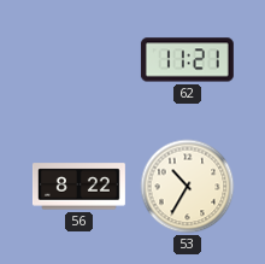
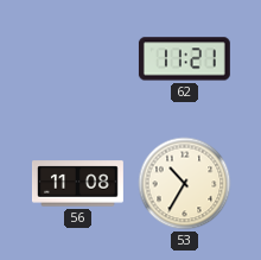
56: 8:22 -> 11:08 (77, 184)
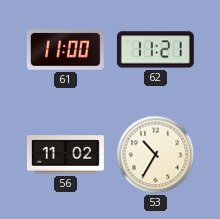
61: none -> 11:00 (65, 50)
56: 11:08 -> 11:02 (65, 155)
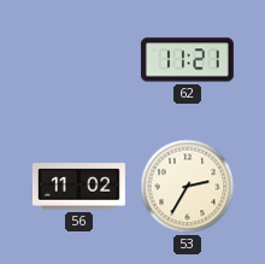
61: 11:00 -> none (65, 50)
53: 10:35 -> 2:35 (188, 187)
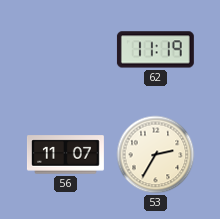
62: 11:21 -> 11:19 (155, 50)
56: 11:02 -> 11:07 (65, 155)
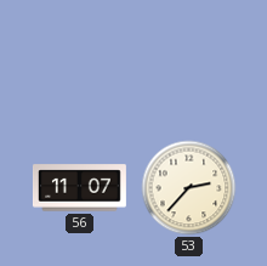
62: 11:19 -> none (155, 50)
53: 2:35 -> 2:37 (189, 188)
